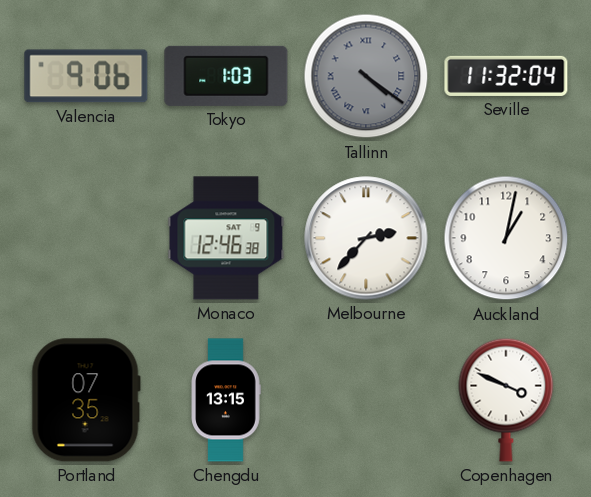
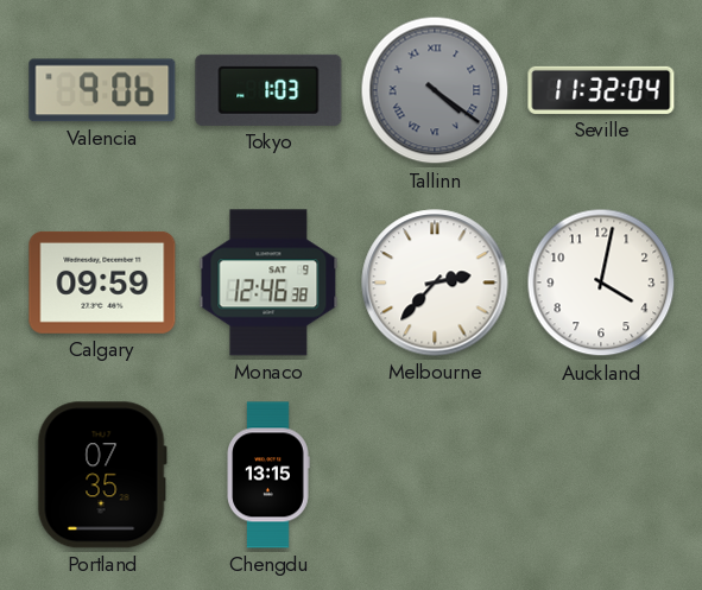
Calgary: none -> 09:59 (102, 283)
Auckland: 1:02 -> 4:02 (601, 283)
Copenhagen: 3:49 -> none (506, 400)
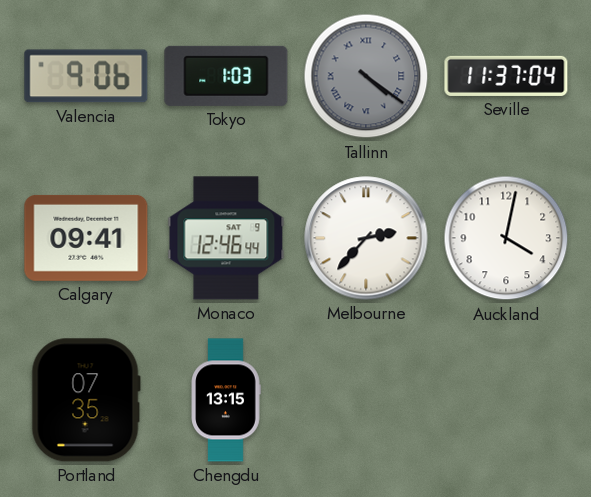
Seville: 11:32 -> 11:37 (506, 76)
Calgary: 09:59 -> 09:41 (86, 238)
Monaco: 12:46:38 -> 12:46:44 (226, 238)
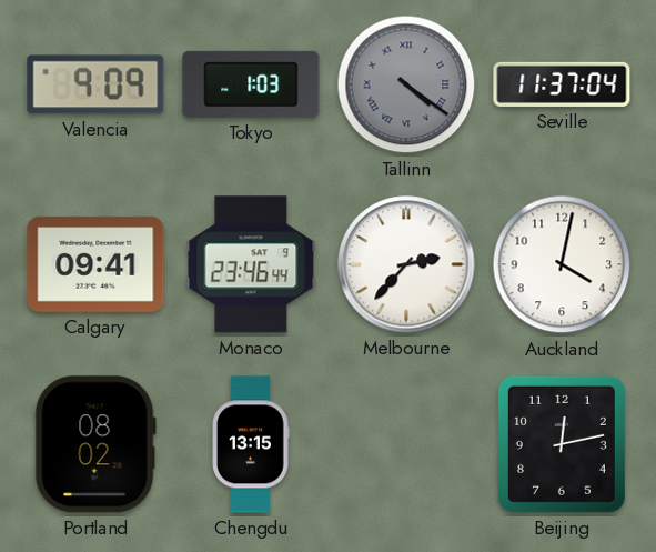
Valencia: 9:06 -> 9:09 (95, 84)
Monaco: 12:46 -> 23:46 (251, 264)
Portland: 07:35 -> 08:02 (95, 444)
Beijing: none -> 12:13 (562, 444)
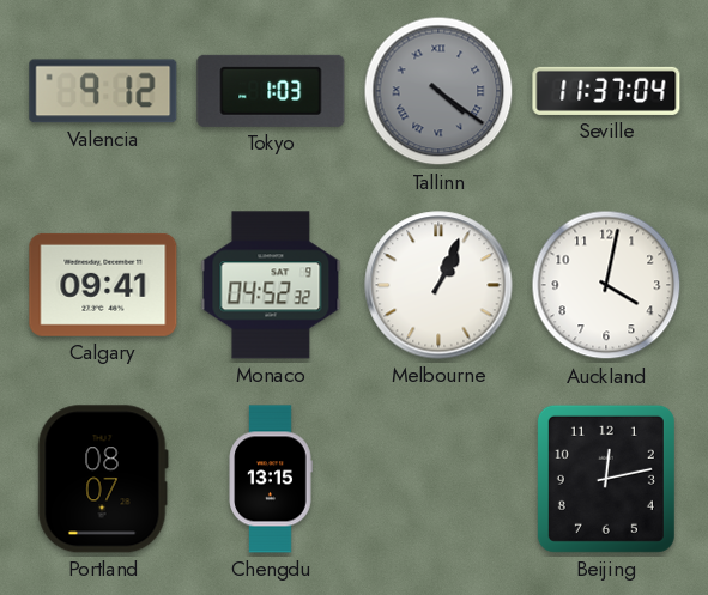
Valencia: 9:09 -> 9:12 (103, 91)
Monaco: 23:46 -> 04:52 (271, 285)
Melbourne: 2:37 -> 1:04 (438, 285)
Portland: 08:02 -> 08:07 (103, 479)
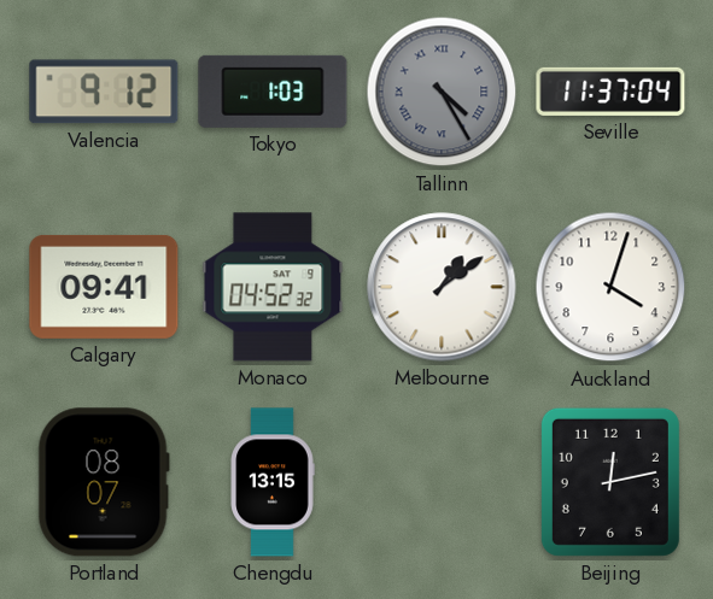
Tallinn: 4:21 -> 4:25 (442, 92)
Melbourne: 1:04 -> 1:09 (442, 287)
Auckland: 4:02 -> 4:03 (610, 287)
